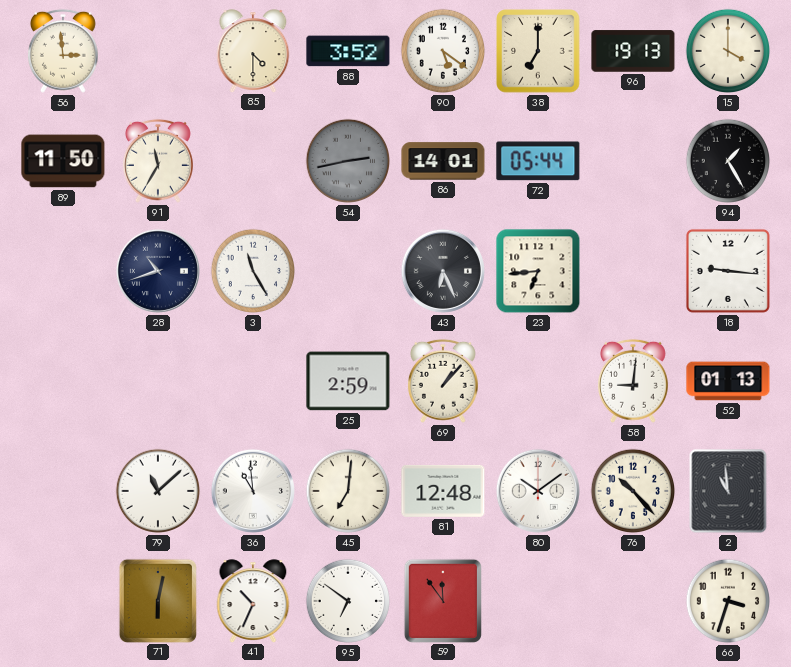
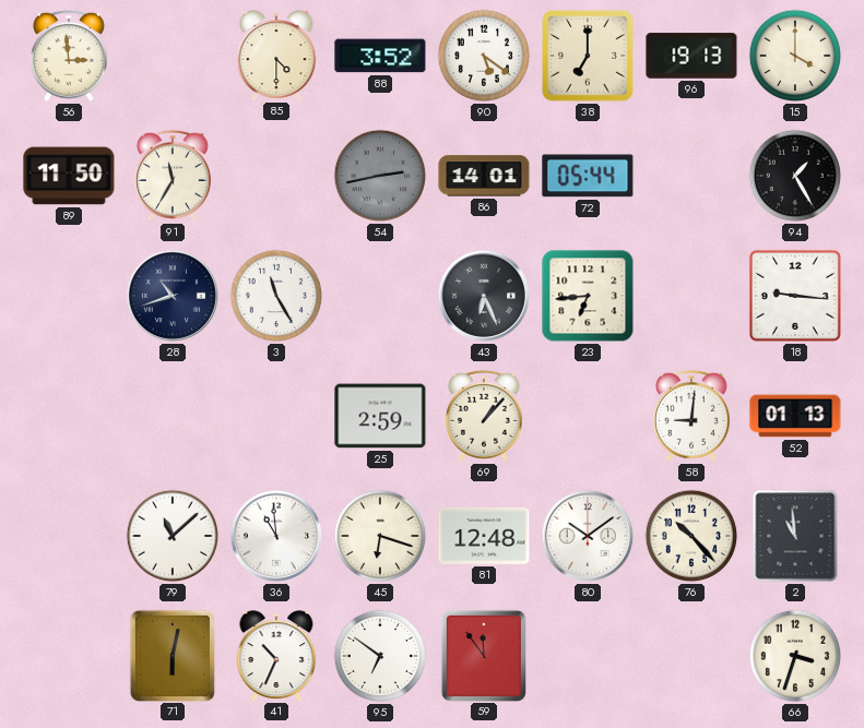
45: 7:01 -> 6:18 (380, 536)
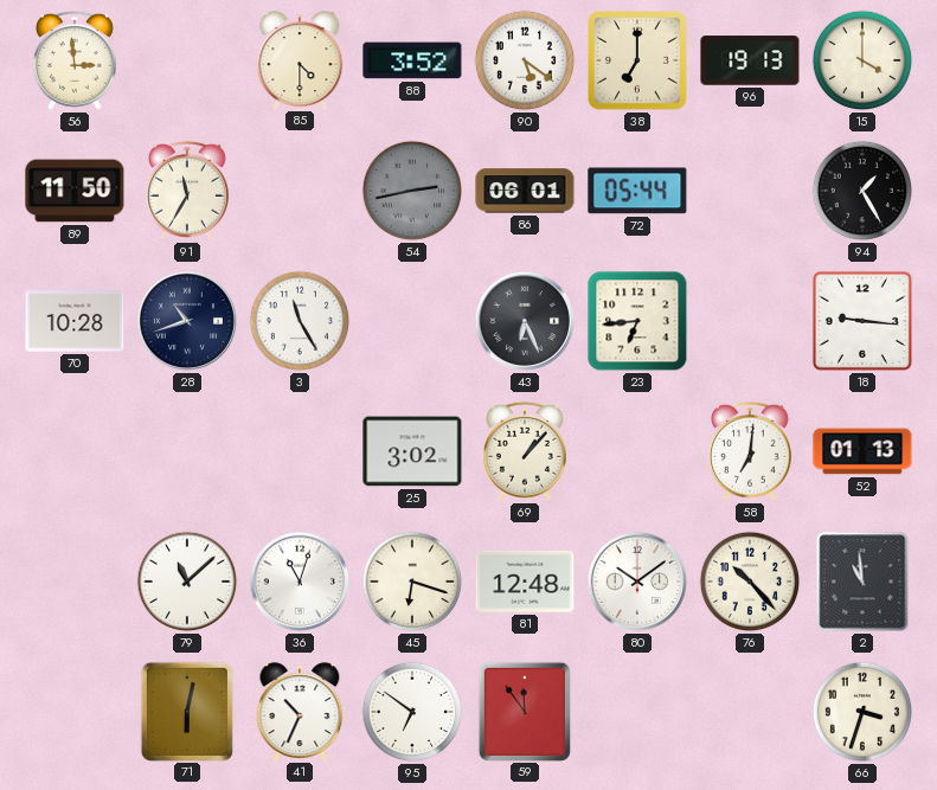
86: 14:01 -> 06:01 (525, 191)
70: none -> 10:28 (75, 321)
25: 2:59 -> 3:02 (412, 451)
58: 9:01 -> 7:01 (750, 451)
36: 10:59 -> 11:03 (300, 582)
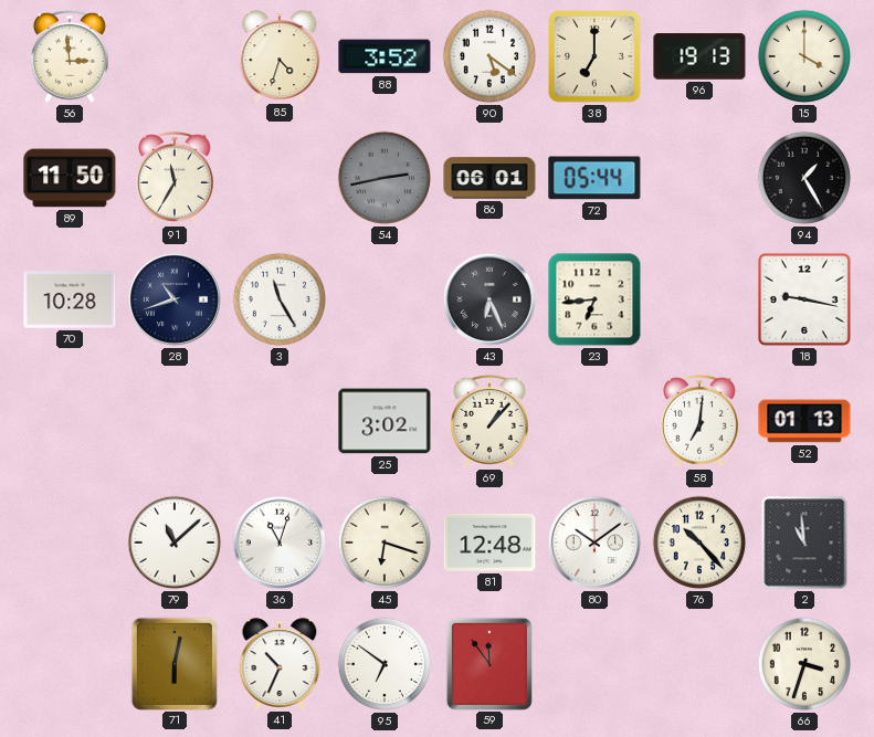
85: 4:30 -> 4:33 (280, 56)
18: 9:16 -> 9:17 (804, 299)
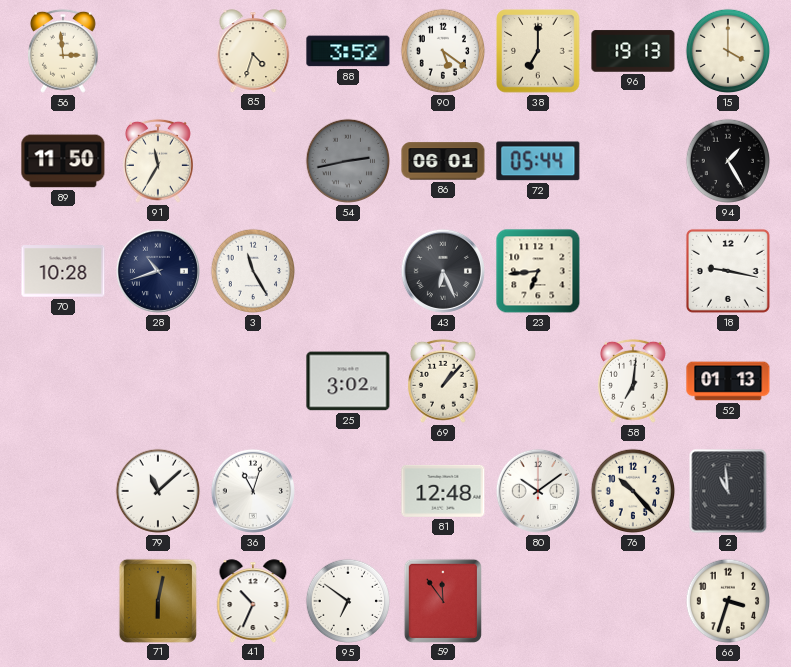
45: 6:18 -> none (385, 543)
